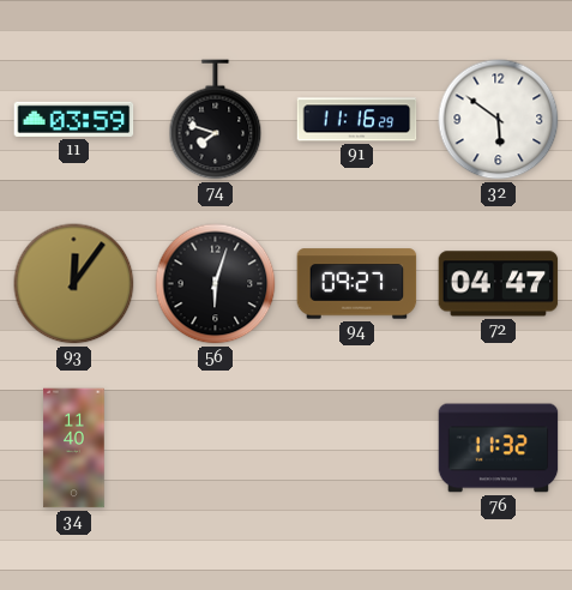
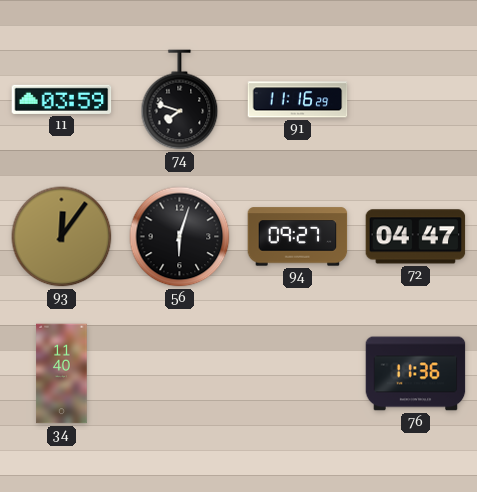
32: 5:51 -> none (499, 120)
76: 11:32 -> 11:36 (416, 374)
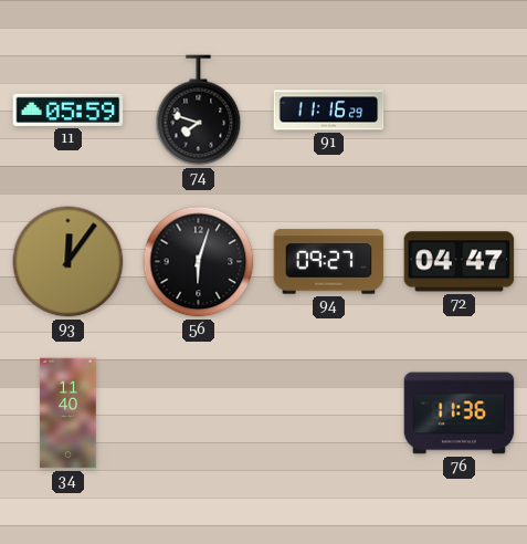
11: 03:59 -> 05:59 (68, 109)
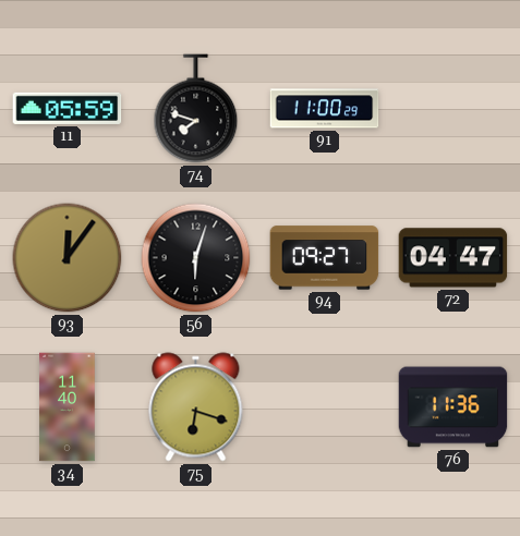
91: 11:16 -> 11:00 (325, 109)
75: none -> 6:18 (196, 407)
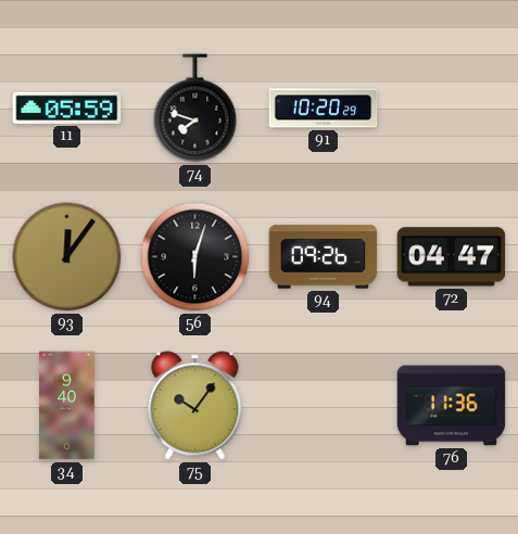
91: 11:00 -> 10:20 (324, 109)
94: 09:27 -> 09:26 (324, 257)
34: 11:40 -> 9:40 (67, 406)
75: 6:18 -> 10:06 (195, 406)
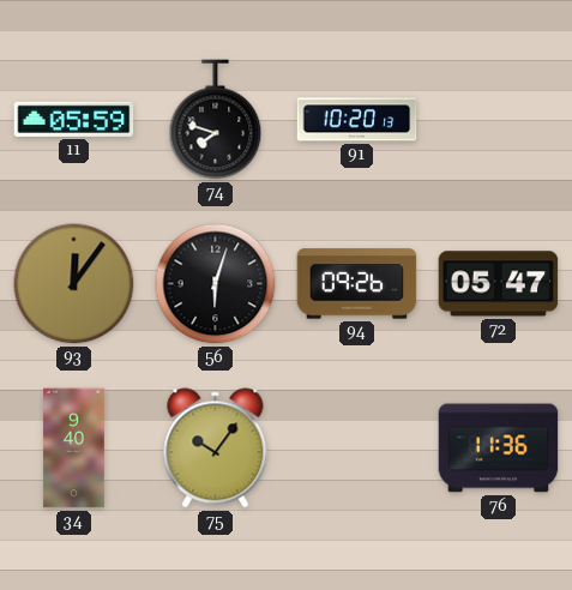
91: 10:20:29 -> 10:20:13 (357, 120)
72: 04:47 -> 05:47 (499, 284)
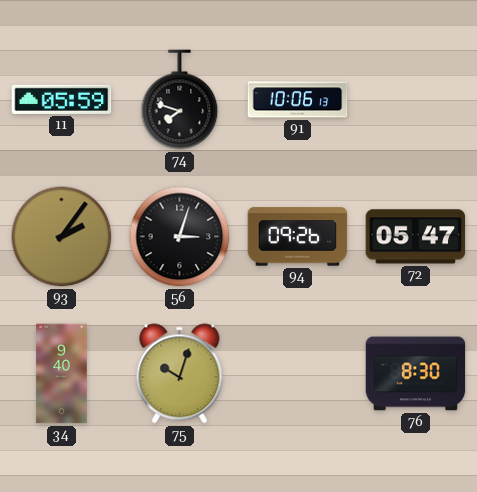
91: 10:20 -> 10:06 (298, 100)
93: 12:06 -> 2:06 (62, 237)
56: 6:03 -> 3:03 (180, 237)
75: 10:06 -> 10:03 (180, 374)
76: 11:36 -> 8:30 (416, 374)
